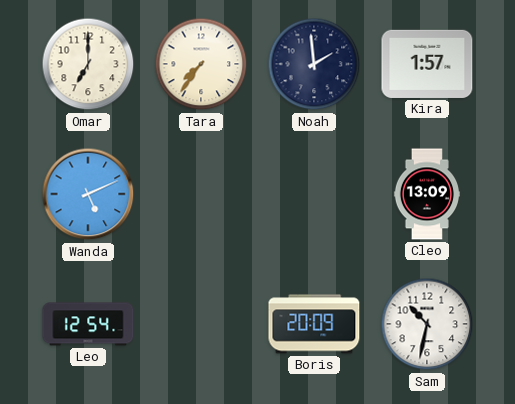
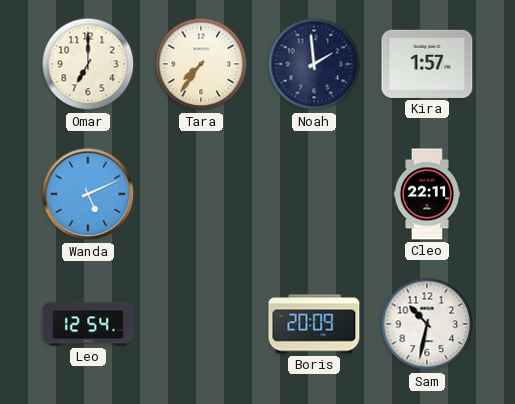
Cleo: 13:09 -> 22:11 (427, 194)
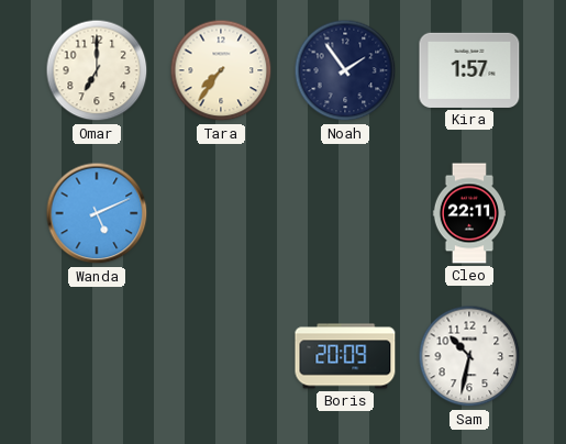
Noah: 1:59 -> 1:54 (345, 70)
Leo: 12:54 -> none (88, 324)
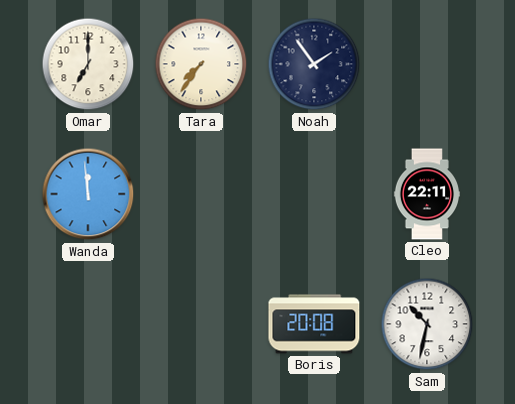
Kira: 1:57 -> none (469, 70)
Wanda: 5:11 -> 11:59 (88, 194)
Boris: 20:09 -> 20:08 (314, 324)
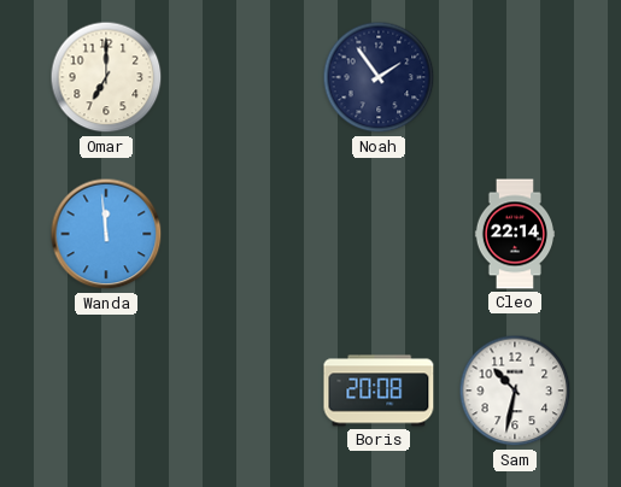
Tara: 7:36 -> none (201, 64)
Cleo: 22:11 -> 22:14 (515, 234)
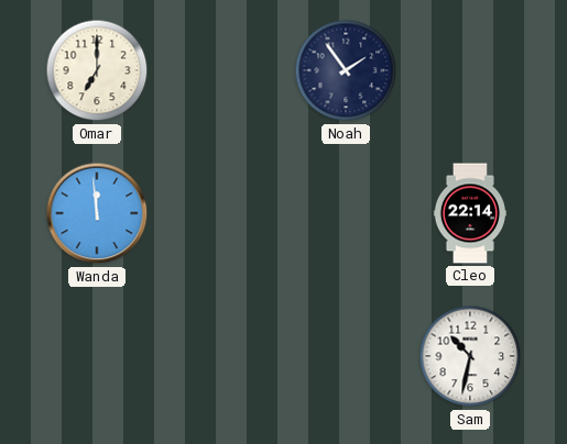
Boris: 20:08 -> none (379, 391)
